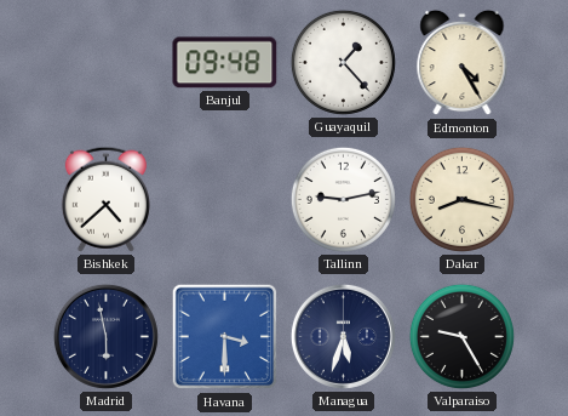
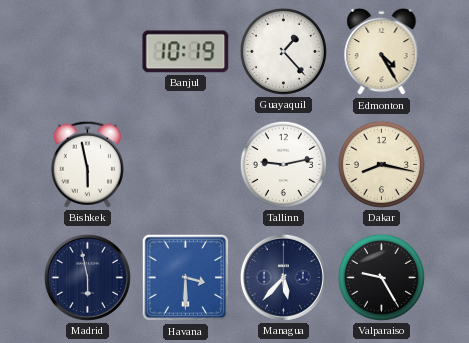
Banjul: 09:48 -> 10:19 (186, 52)
Bishkek: 4:38 -> 5:58 (87, 164)
Managua: 5:33 -> 5:37 (283, 277)
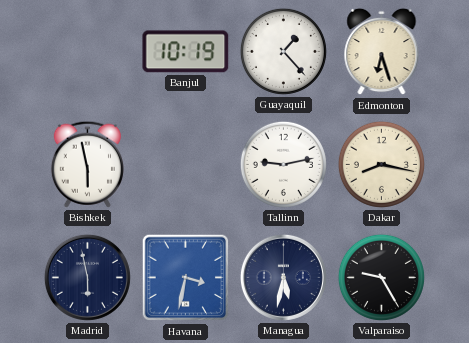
Edmonton: 4:25 -> 6:27 (382, 52)
Havana: 3:30 -> 3:32 (186, 278)
Managua: 5:37 -> 5:32 (283, 277)
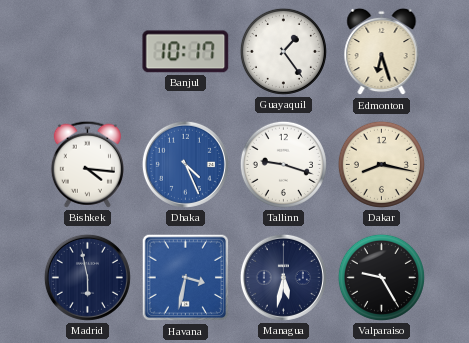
Banjul: 10:19 -> 10:17 (186, 52)
Guayaquil: 1:23 -> 1:24 (283, 51)
Bishkek: 5:58 -> 4:16 (87, 164)
Dhaka: none -> 4:26 (185, 164)
Tallinn: 9:13 -> 9:18 (283, 164)
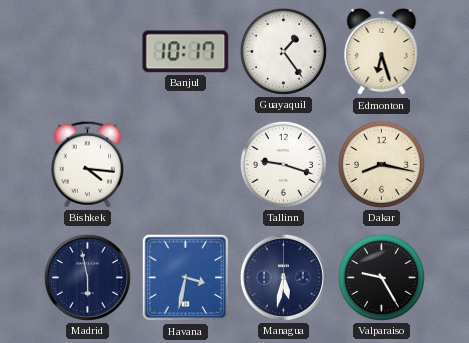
Dhaka: 4:26 -> none (185, 164)
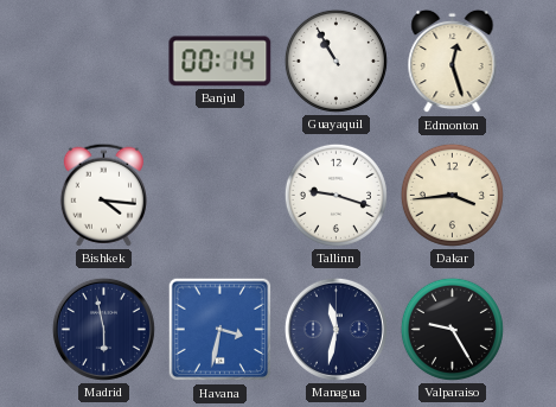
Banjul: 10:17 -> 00:14 (221, 62)
Guayaquil: 1:24 -> 10:55 (335, 61)
Edmonton: 6:27 -> 12:27 (453, 62)
Dakar: 8:17 -> 3:44 (452, 195)
Managua: 5:32 -> 11:32 (335, 329)
